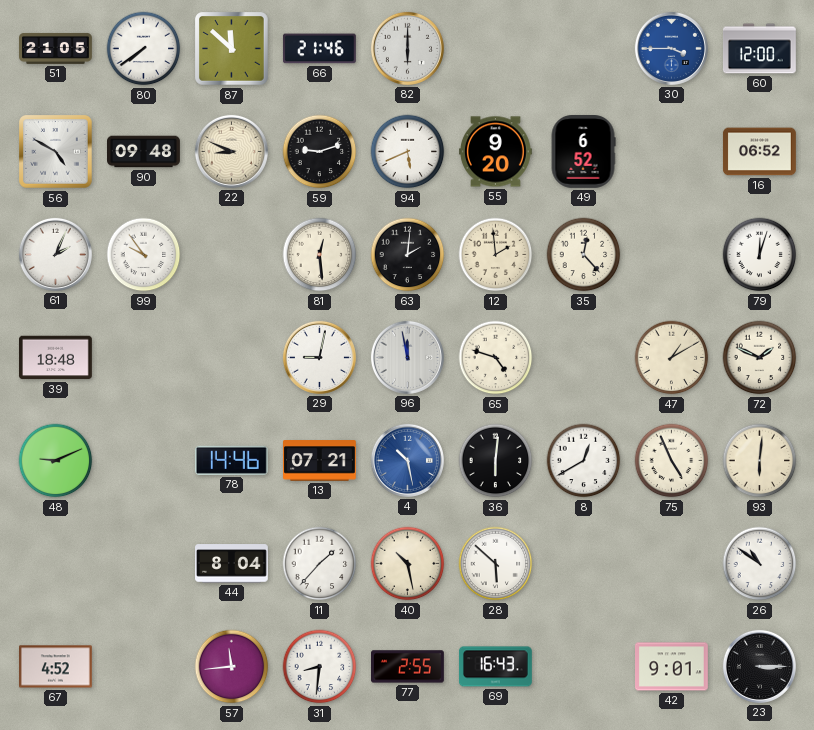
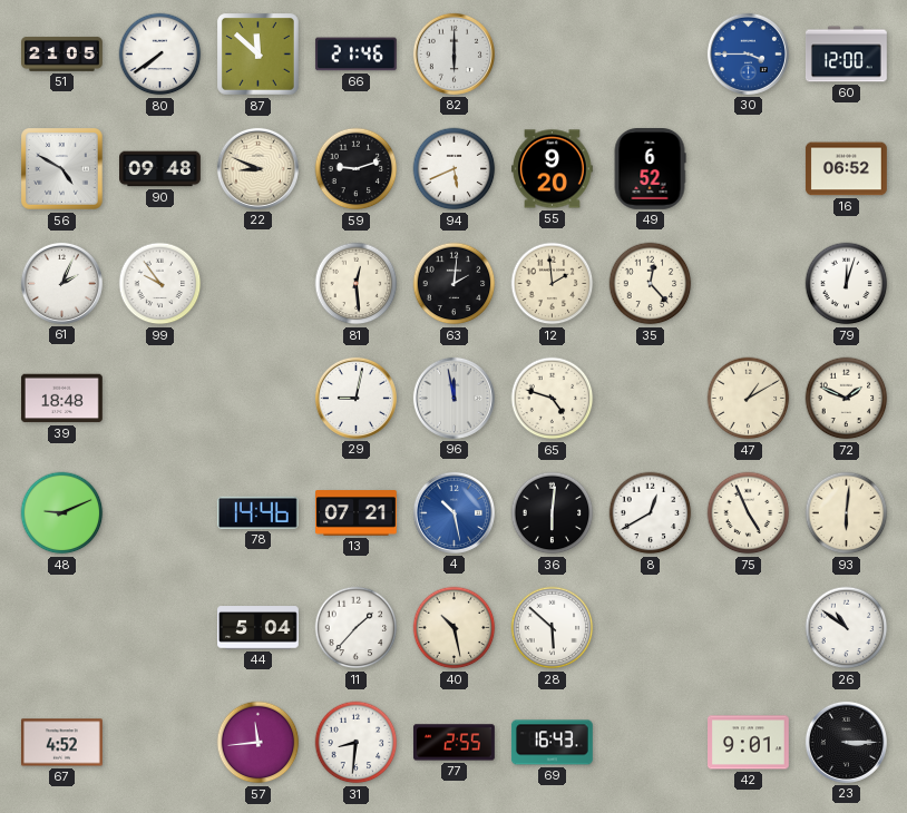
44: 8:04 -> 5:04 (259, 628)
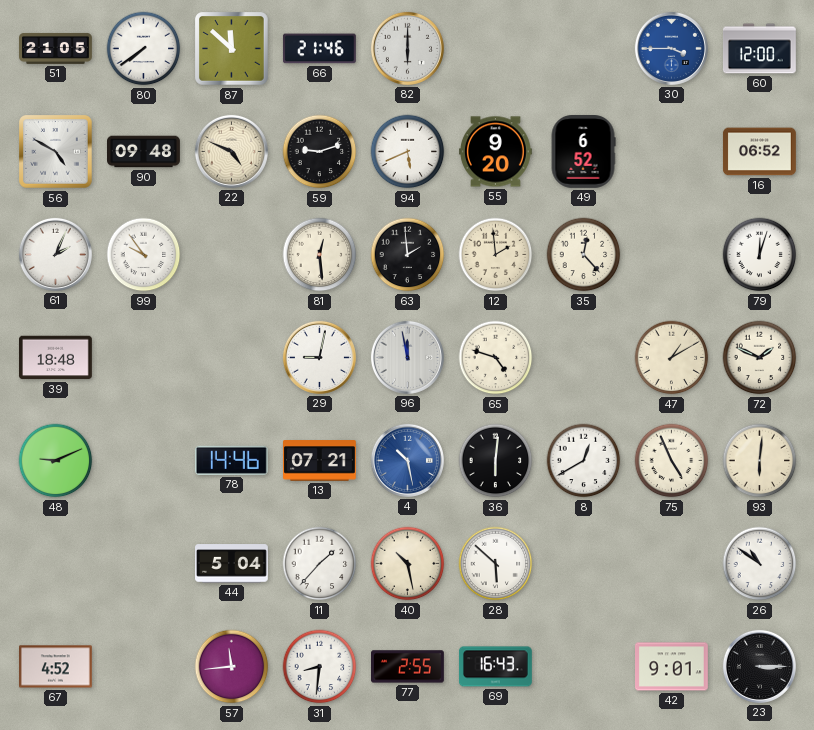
22: 8:49 -> 4:49 (231, 151)
63: 2:01 -> 1:59 (408, 255)
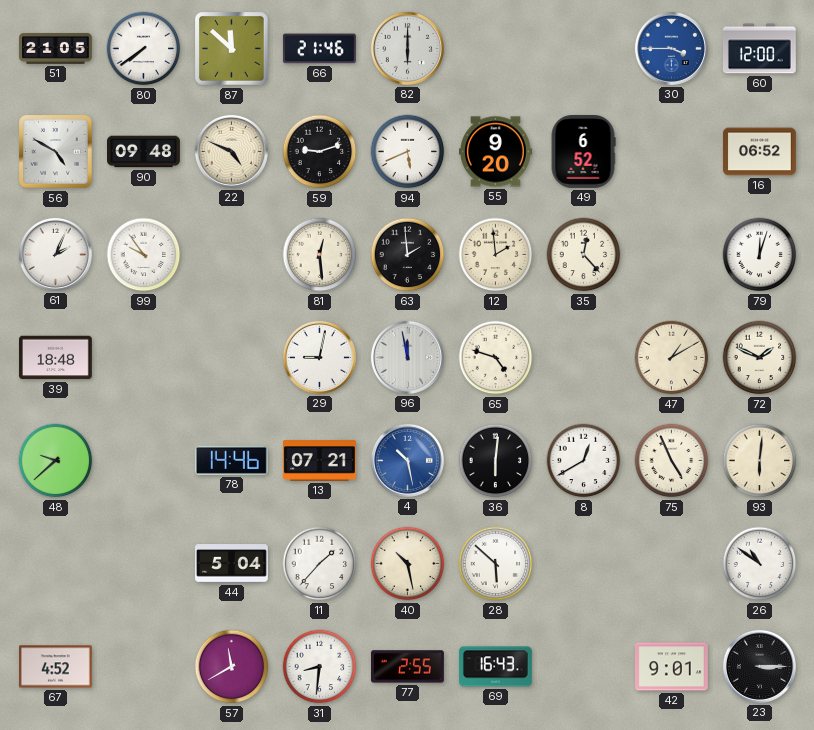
48: 9:11 -> 9:38 (56, 461)
57: 11:44 -> 11:40 (232, 667)
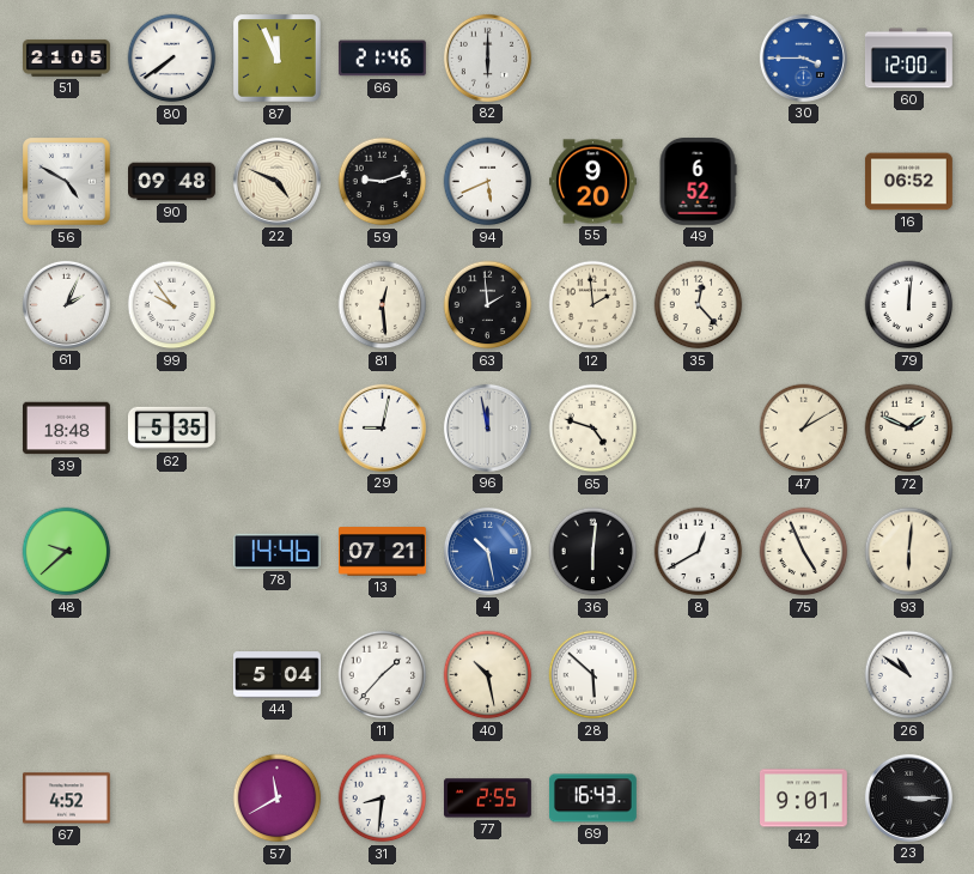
87: 11:52 -> 11:56 (278, 59)
79: 12:03 -> 12:01 (909, 305)
62: none -> 5:35 (171, 429)
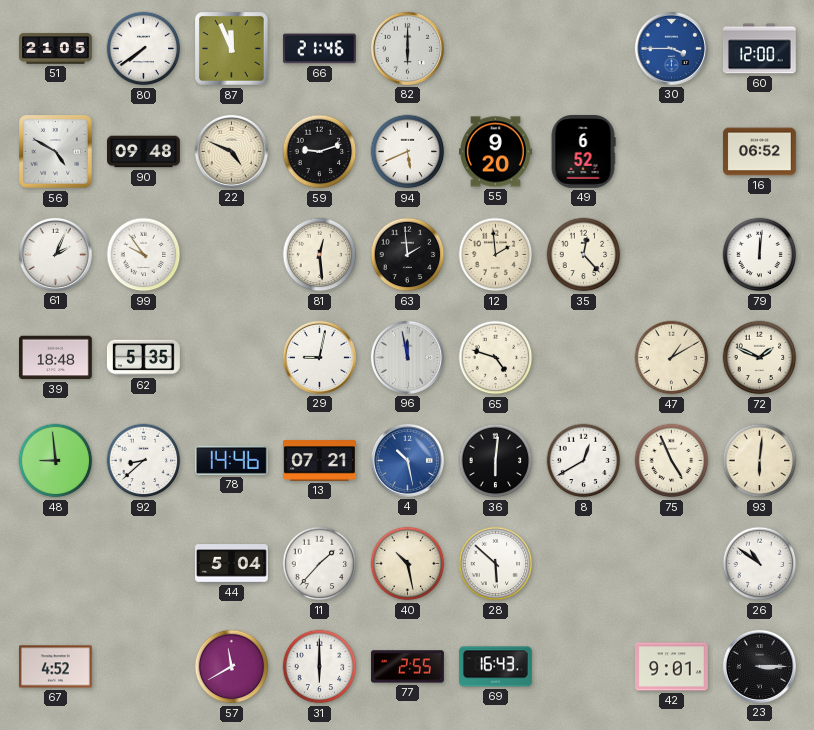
48: 9:38 -> 8:59 (56, 461)
92: none -> 8:38 (144, 461)
31: 8:31 -> 6:00 (320, 667)
